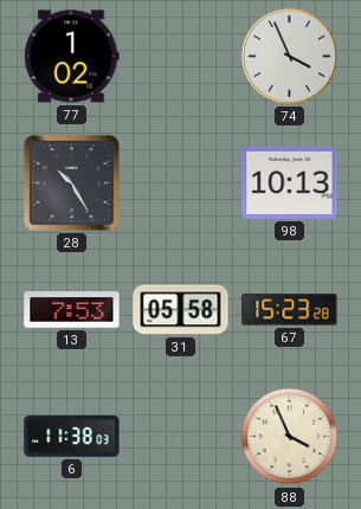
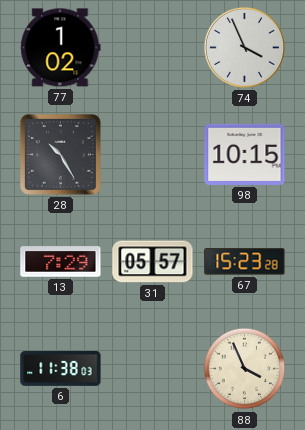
98: 10:13 -> 10:15 (245, 154)
13: 7:53 -> 7:29 (61, 262)
31: 05:58 -> 05:57 (153, 262)
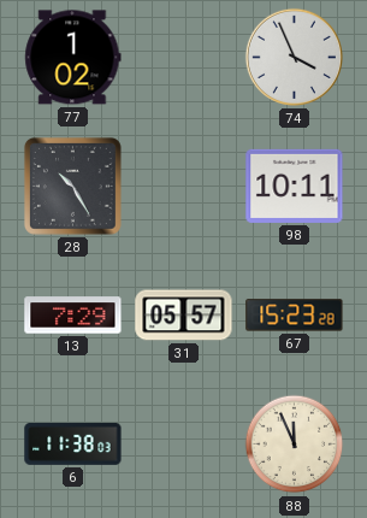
98: 10:15 -> 10:11 (295, 186)
88: 3:56 -> 11:56 (295, 445)
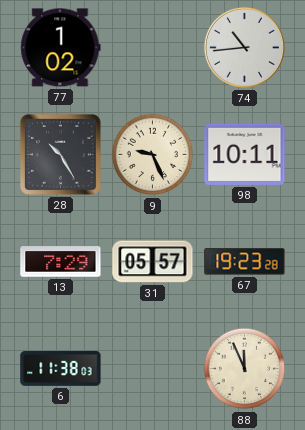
74: 3:56 -> 10:44 (244, 47)
9: none -> 9:26 (153, 155)
67: 15:23 -> 19:23 (245, 262)
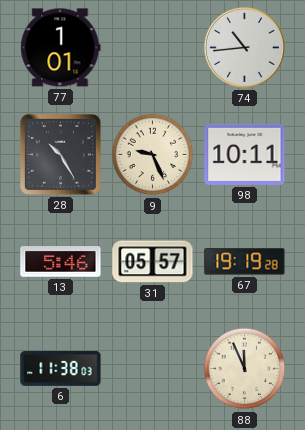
77: 1:02 -> 1:01 (61, 48)
13: 7:29 -> 5:46 (61, 262)
67: 19:23 -> 19:19 (245, 262)
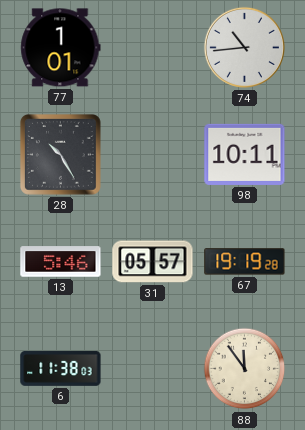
9: 9:26 -> none (153, 155)
88: 11:56 -> 11:54 (245, 369)
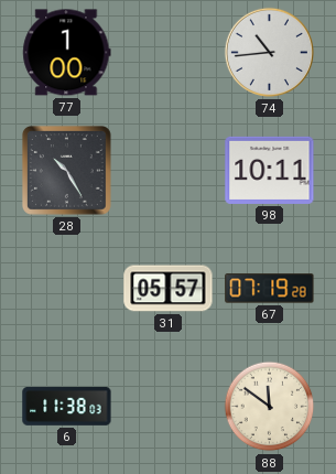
77: 1:01 -> 1:00 (67, 53)
13: 5:46 -> none (61, 262)
67: 19:19 -> 07:19 (270, 289)
88: 11:54 -> 11:51 (270, 407)
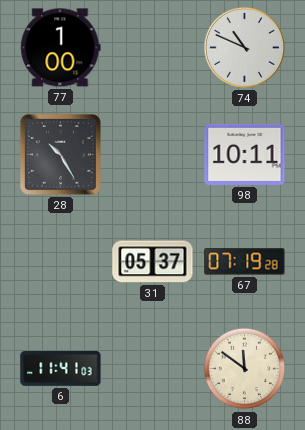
74: 10:44 -> 10:49 (244, 47)
31: 05:57 -> 05:37 (153, 262)
6: 11:38 -> 11:41 (61, 368)
